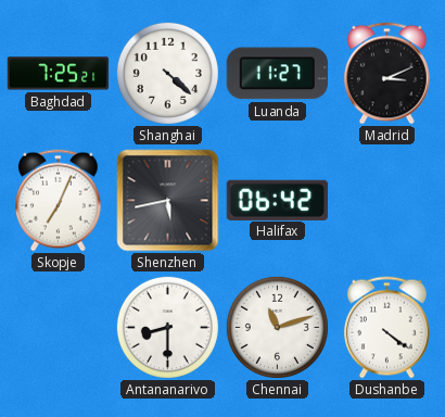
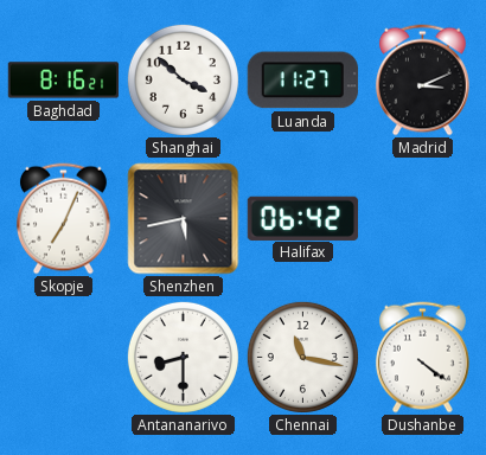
Baghdad: 7:25 -> 8:16 (64, 81)
Shanghai: 4:22 -> 3:52 (183, 79)
Chennai: 11:12 -> 11:17 (302, 357)
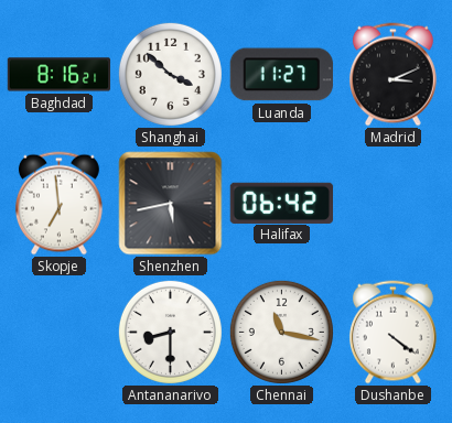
Skopje: 7:04 -> 6:59 (58, 204)
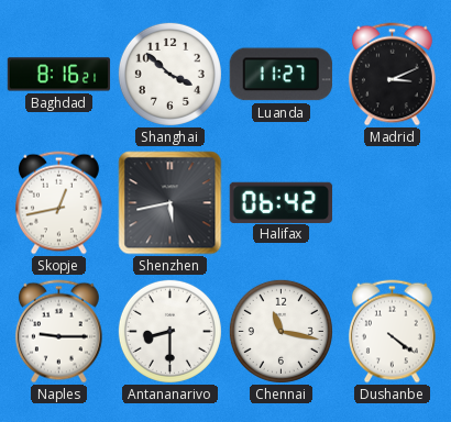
Skopje: 6:59 -> 12:43 (58, 203)
Naples: none -> 9:15 (58, 332)
